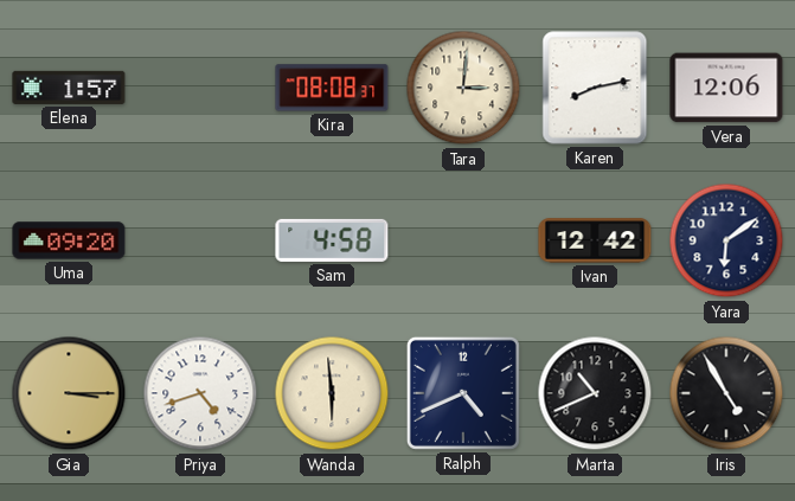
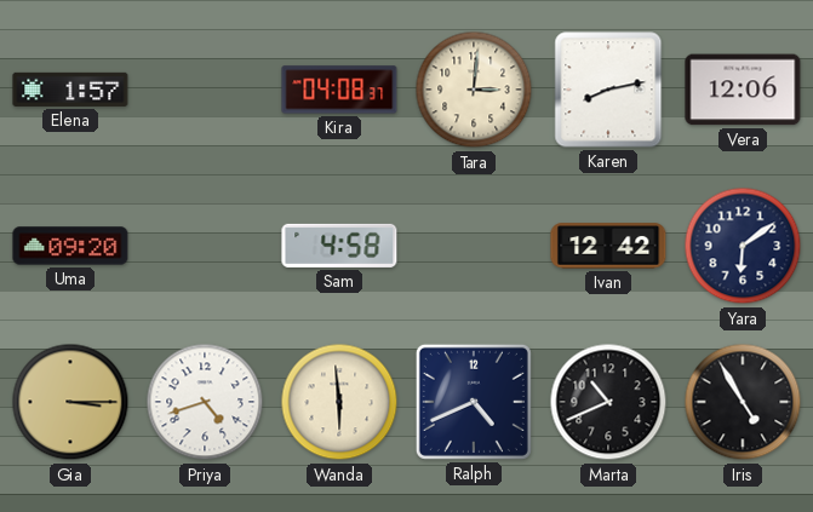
Kira: 08:08 -> 04:08 (339, 90)
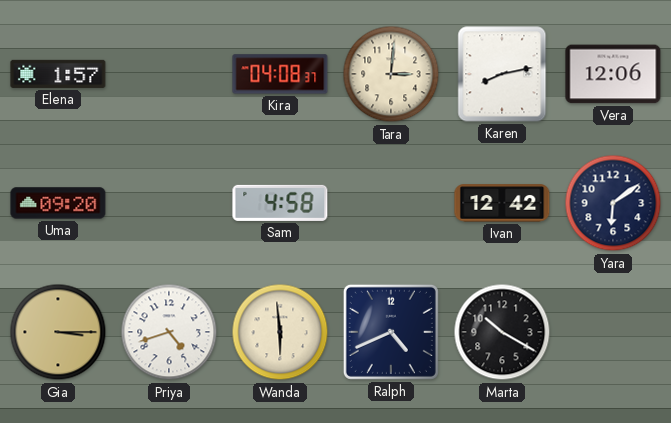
Marta: 10:41 -> 10:20 (502, 332)
Iris: 4:55 -> none (743, 402)
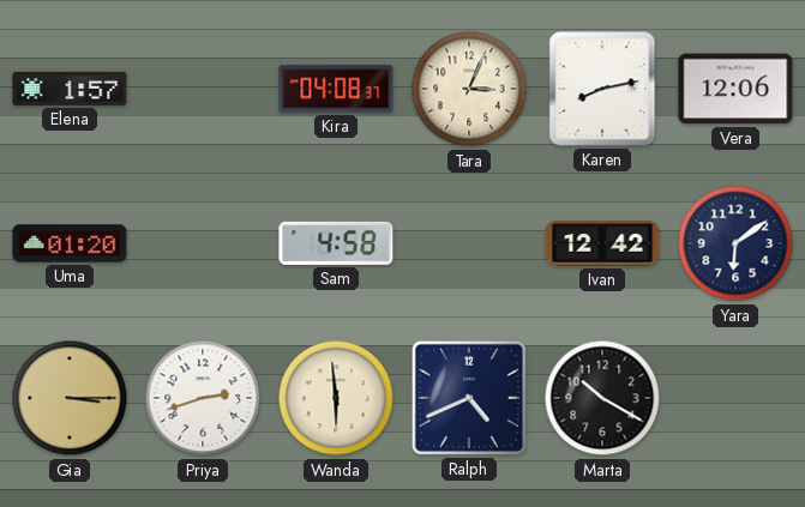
Tara: 3:01 -> 3:04 (469, 89)
Uma: 09:20 -> 01:20 (70, 243)
Priya: 4:42 -> 2:42 (203, 398)
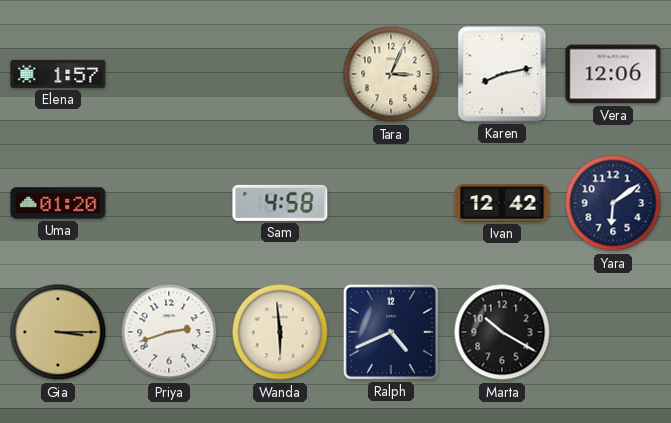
Kira: 04:08 -> none (336, 89)
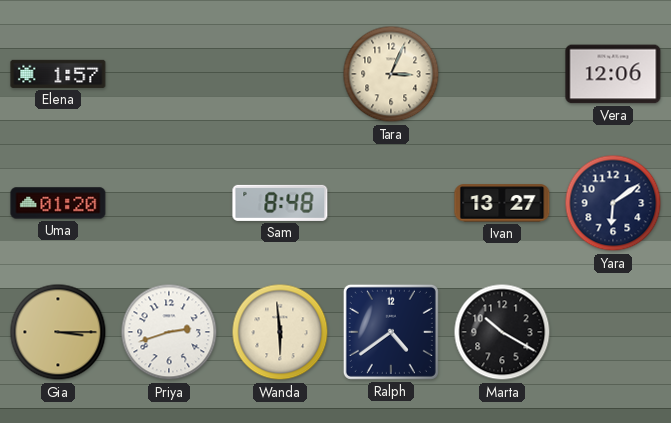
Karen: 8:13 -> none (502, 74)
Sam: 4:58 -> 8:48 (280, 203)
Ivan: 12:42 -> 13:27 (502, 203)
Ralph: 4:41 -> 4:39 (391, 332)
